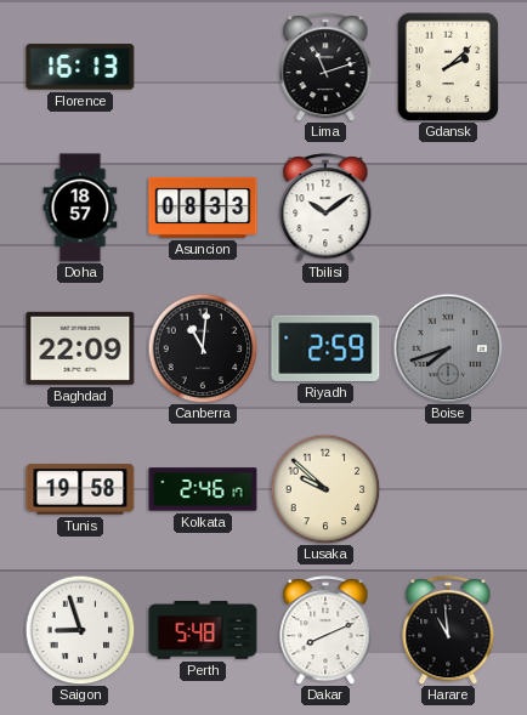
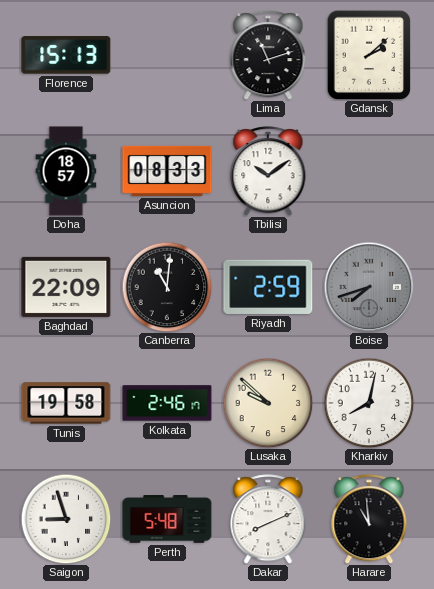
Florence: 16:13 -> 15:13 (66, 55)
Kharkiv: none -> 8:02 (369, 403)
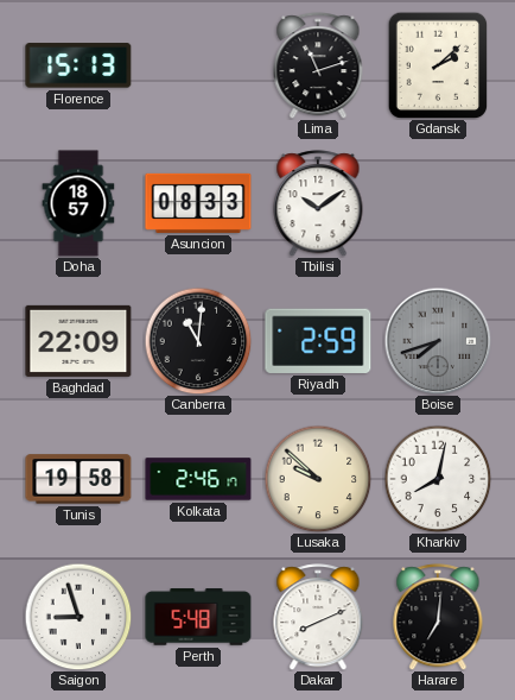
Harare: 10:59 -> 7:01 (438, 617)
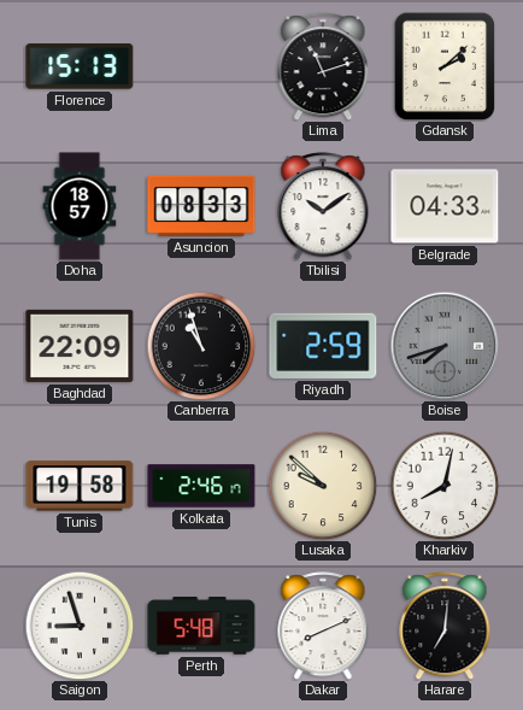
Belgrade: none -> 04:33 (445, 206)
Canberra: 11:01 -> 10:57 (201, 346)
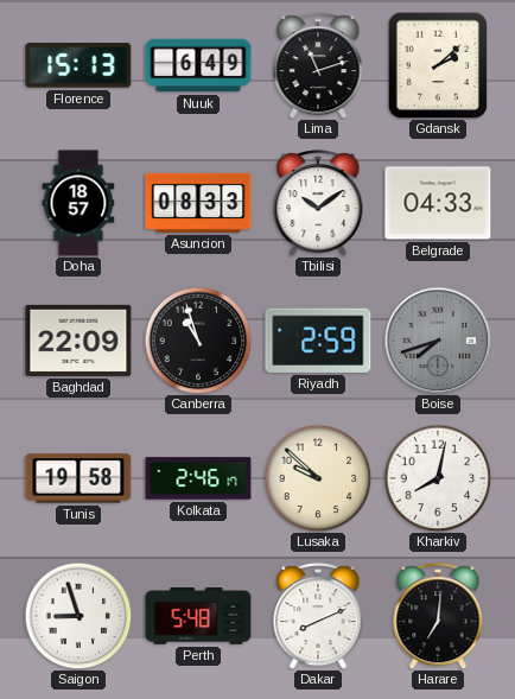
Nuuk: none -> 6:49 (198, 65)
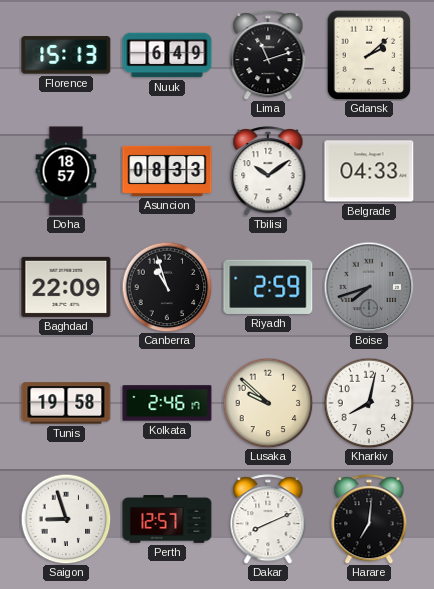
Perth: 5:48 -> 12:57 (167, 519)
